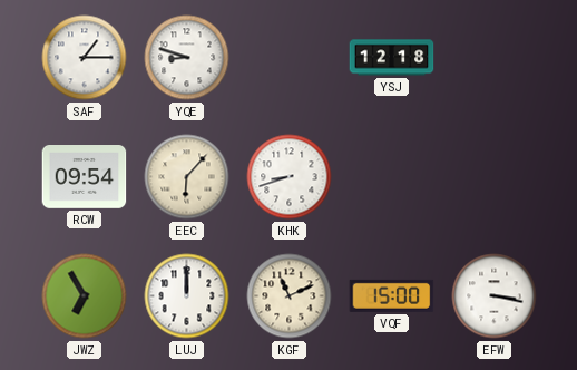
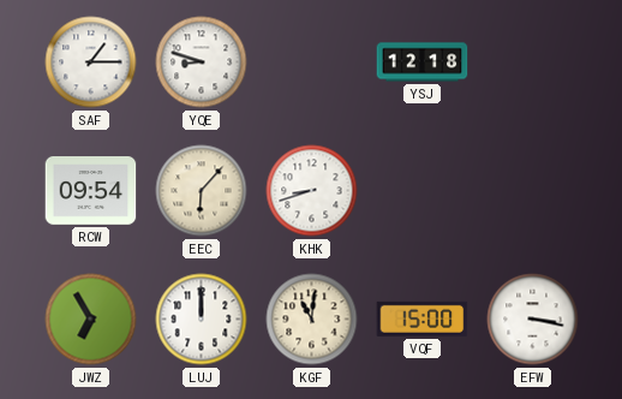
KGF: 11:11 -> 11:01 (312, 320)
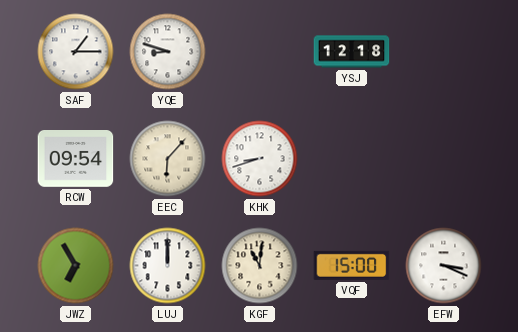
EFW: 3:17 -> 3:19 (444, 266)
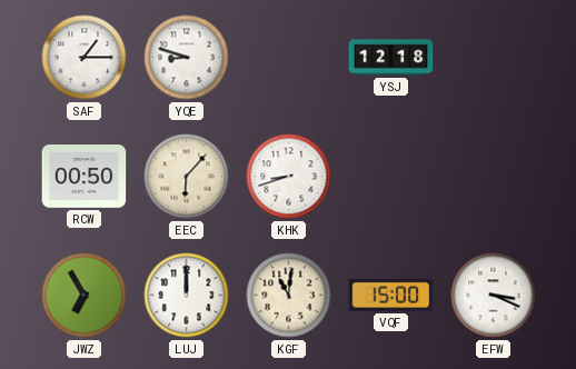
RCW: 09:54 -> 00:50 (85, 177)
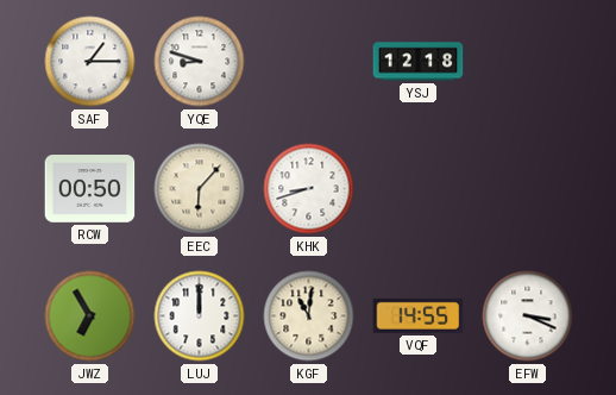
VQF: 15:00 -> 14:55 (419, 315)
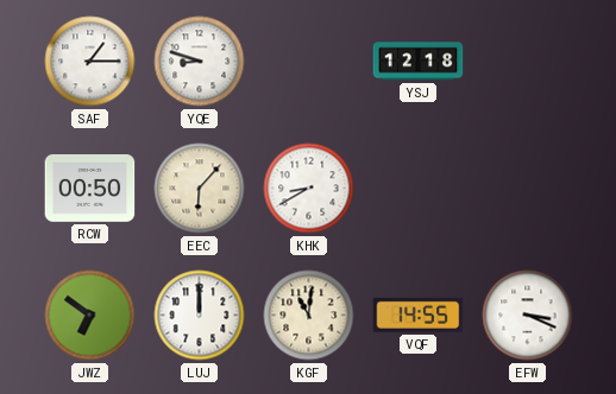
KHK: 8:42 -> 8:40 (309, 189)
JWZ: 6:55 -> 6:51 (90, 316)
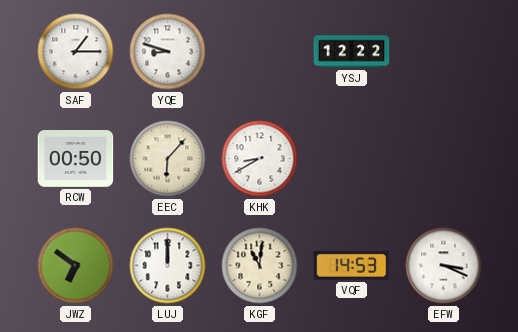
YSJ: 12:18 -> 12:22 (352, 52)
VQF: 14:55 -> 14:53 (352, 265)
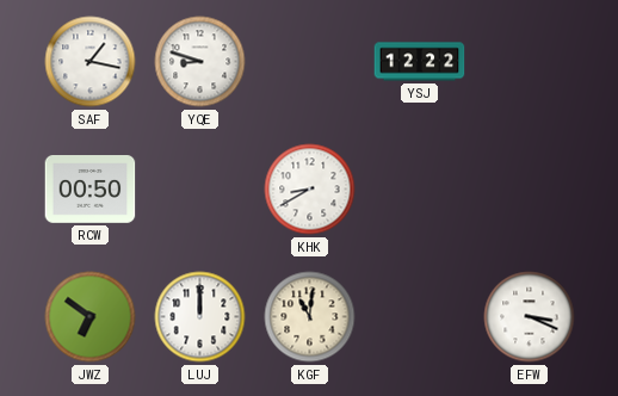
SAF: 1:15 -> 1:17 (91, 62)
EEC: 6:07 -> none (168, 159)
VQF: 14:53 -> none (352, 265)
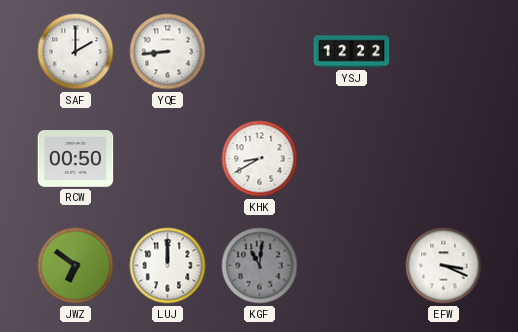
SAF: 1:17 -> 2:00 (76, 52)
YQE: 8:48 -> 8:44 (168, 52)
KGF dial: cream -> grey (260, 266)
